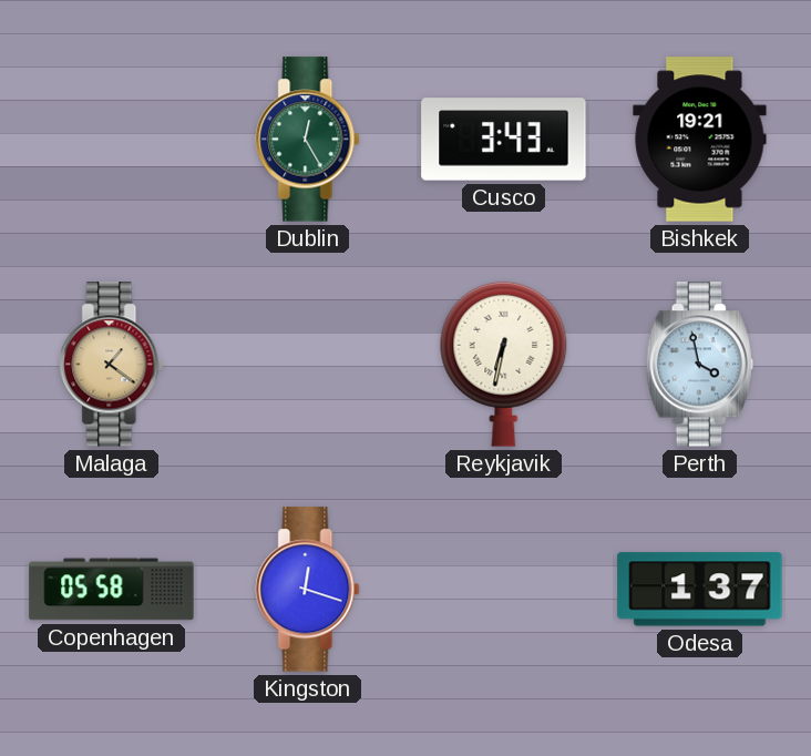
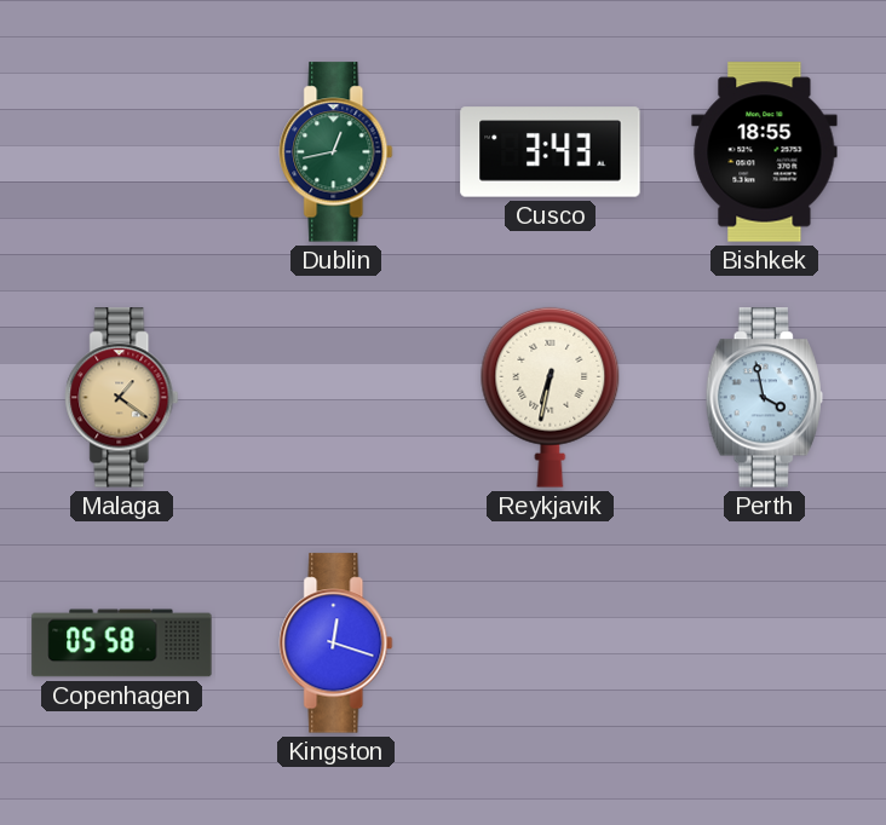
Dublin: 12:25 -> 12:43 (336, 152)
Bishkek: 19:21 -> 18:55 (765, 152)
Odesa: 1:37 -> none (700, 590)
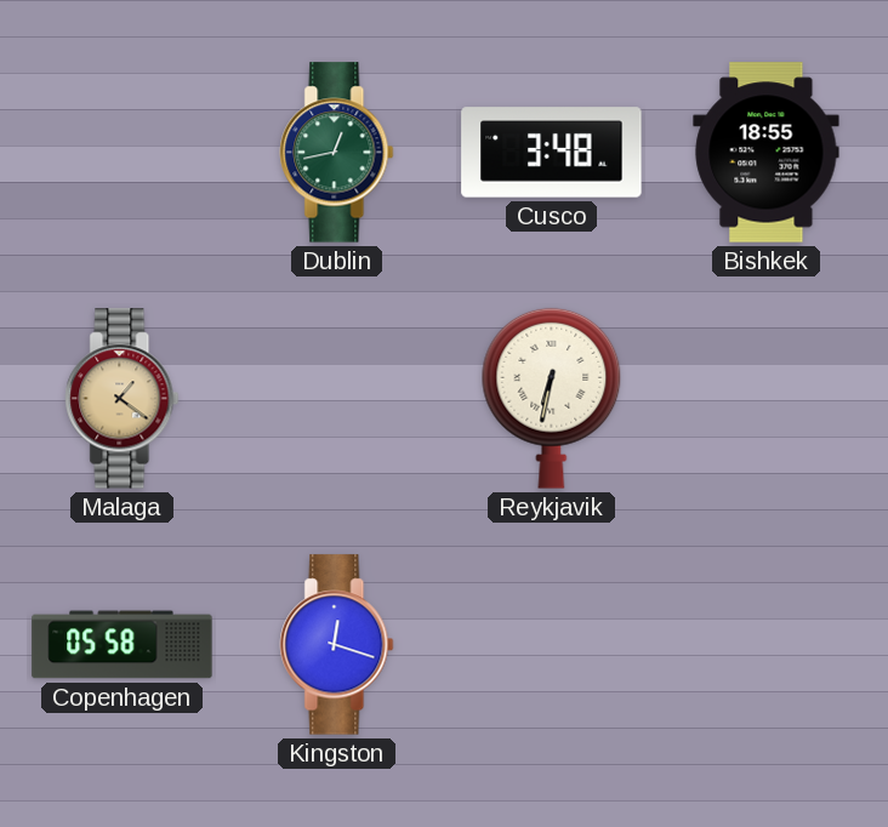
Cusco: 3:43 -> 3:48 (552, 153)
Perth: 3:58 -> none (764, 398)
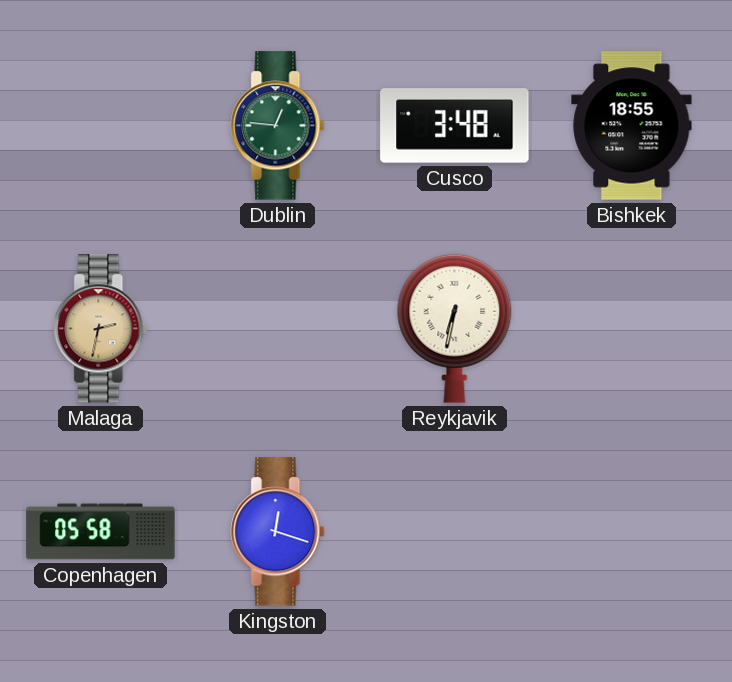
Dublin: 12:43 -> 12:46 (278, 126)
Malaga: 1:21 -> 2:32 (101, 329)
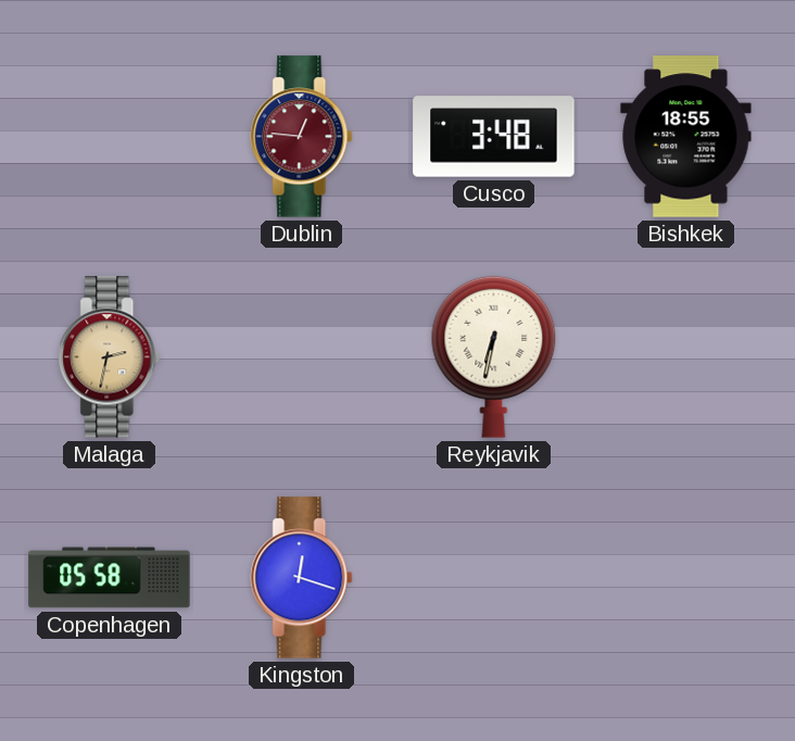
Dublin dial: green -> burgundy (302, 137)
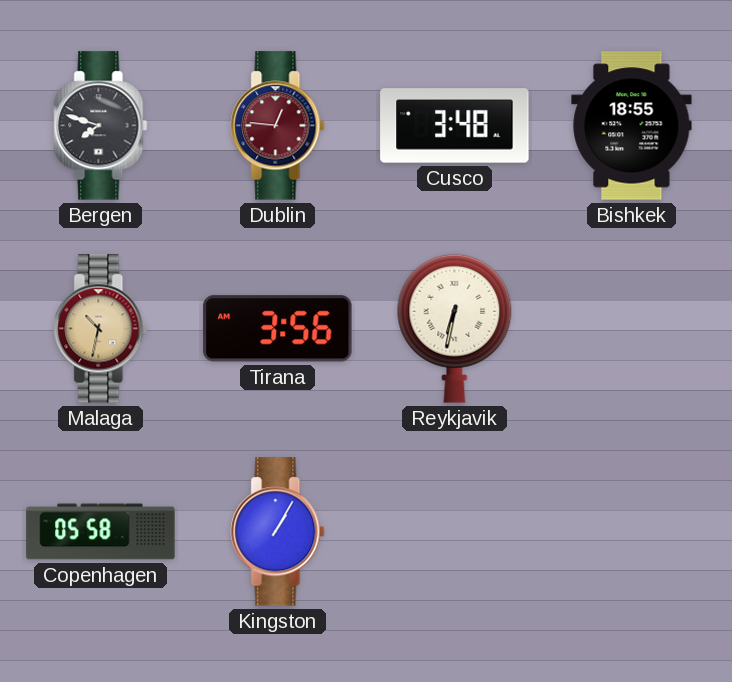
Bergen: none -> 7:48 (101, 126)
Malaga: 2:32 -> 10:32 (101, 329)
Tirana: none -> 3:56 (278, 329)
Kingston: 12:18 -> 1:05 (278, 532)
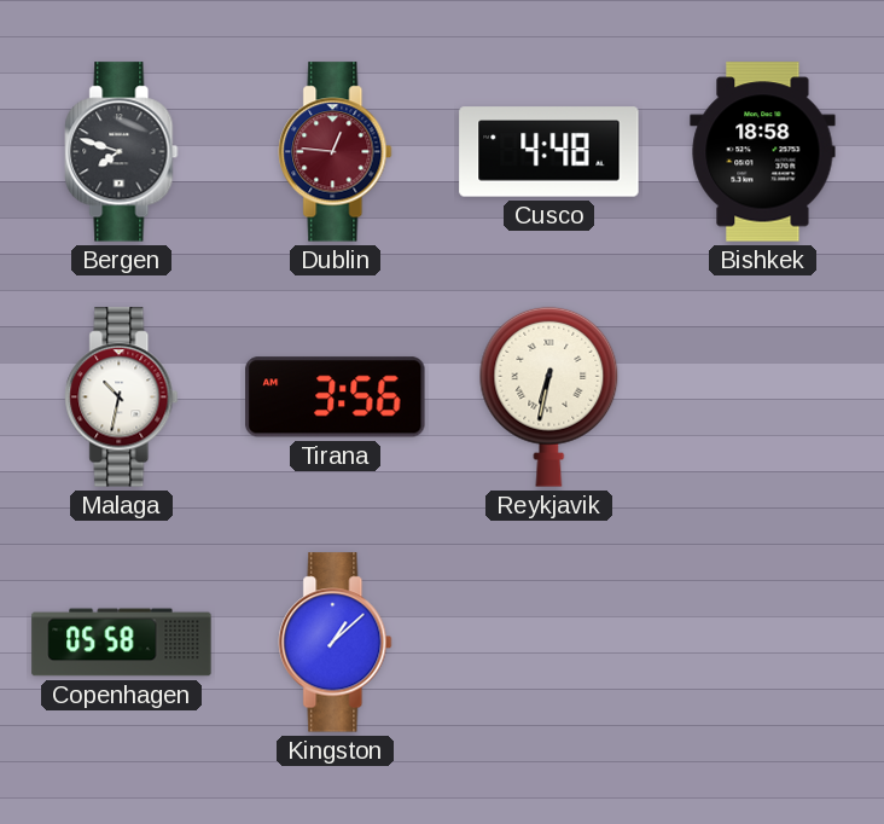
Cusco: 3:48 -> 4:48 (549, 152)
Bishkek: 18:55 -> 18:58 (763, 152)
Malaga dial: champagne -> white (122, 398)
Kingston: 1:05 -> 1:08 (336, 643)
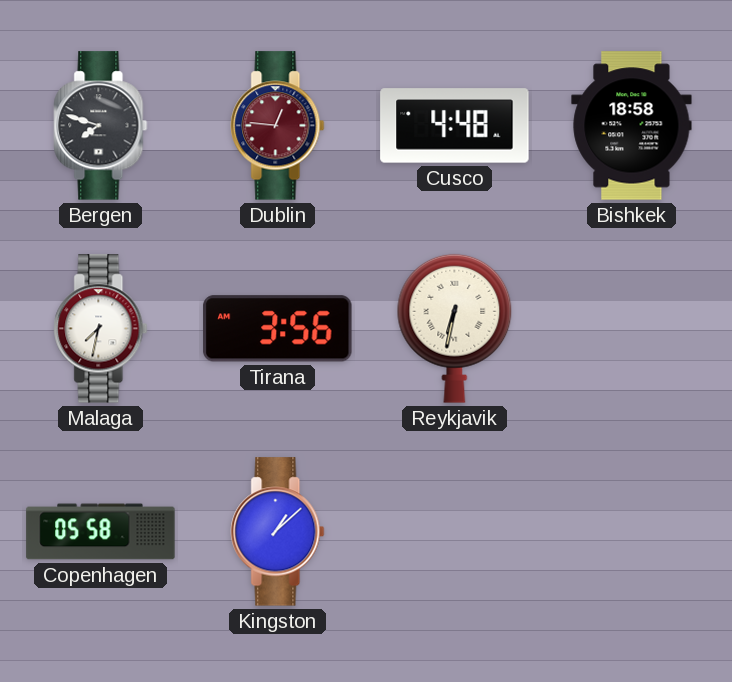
Malaga: 10:32 -> 7:32 (101, 329)
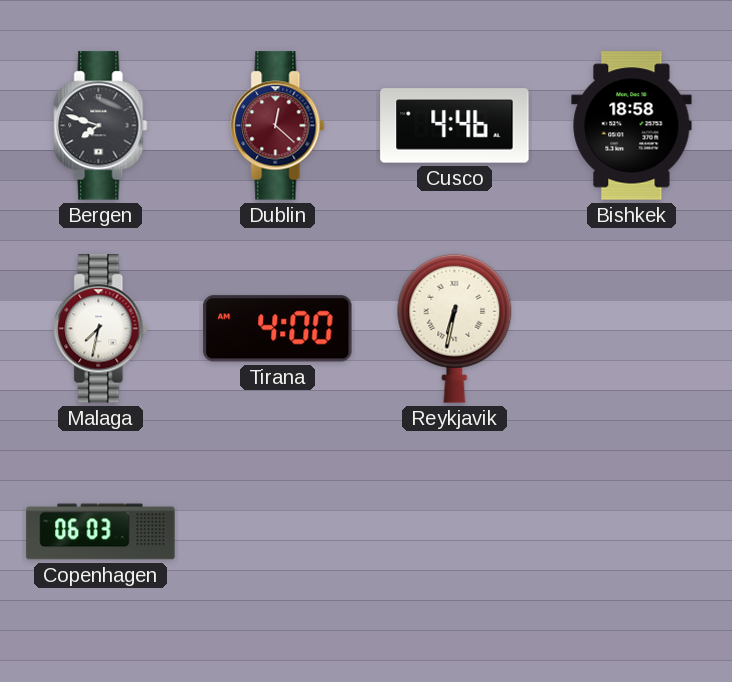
Dublin: 12:46 -> 12:22 (278, 126)
Cusco: 4:48 -> 4:46 (455, 126)
Tirana: 3:56 -> 4:00 (278, 329)
Copenhagen: 05:58 -> 06:03 (101, 532)
Kingston: 1:08 -> none (278, 532)
